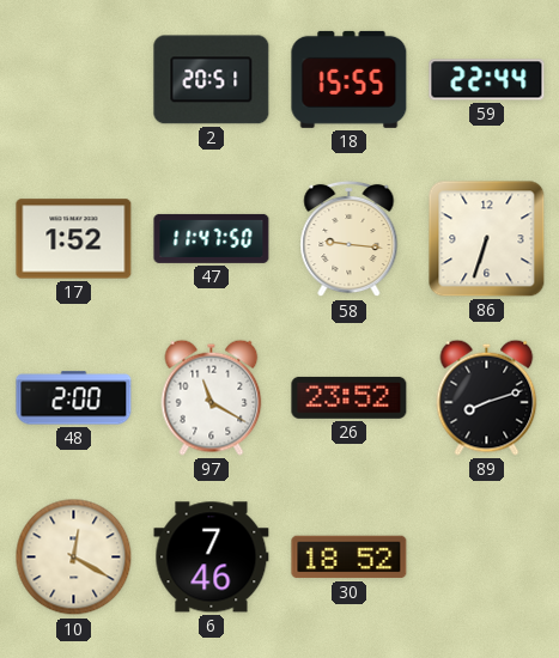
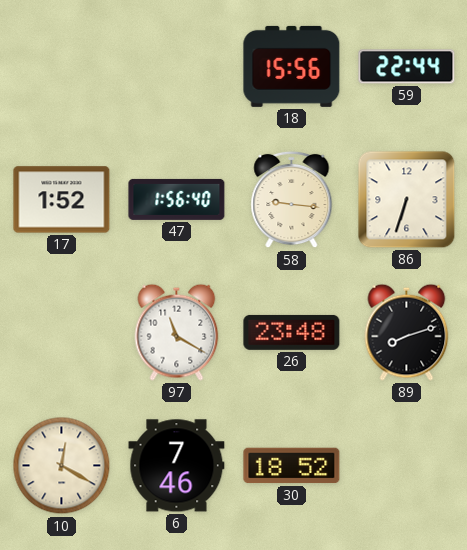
2: 20:51 -> none (212, 80)
18: 15:55 -> 15:56 (292, 66)
47: 11:47 -> 1:56 (177, 199)
48: 2:00 -> none (74, 398)
26: 23:52 -> 23:48 (292, 332)
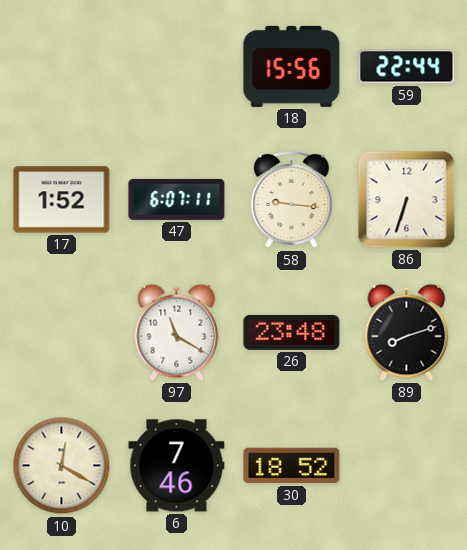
47: 1:56 -> 6:07 (177, 199)
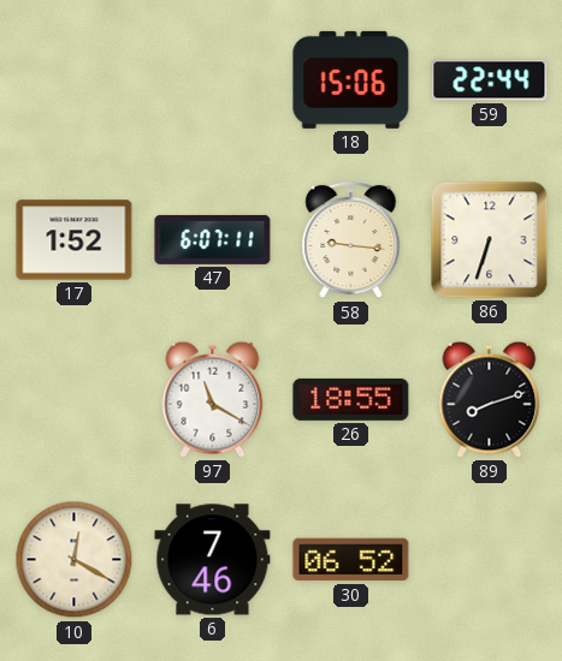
18: 15:56 -> 15:06 (351, 79)
26: 23:48 -> 18:55 (351, 399)
30: 18:52 -> 06:52 (351, 560)
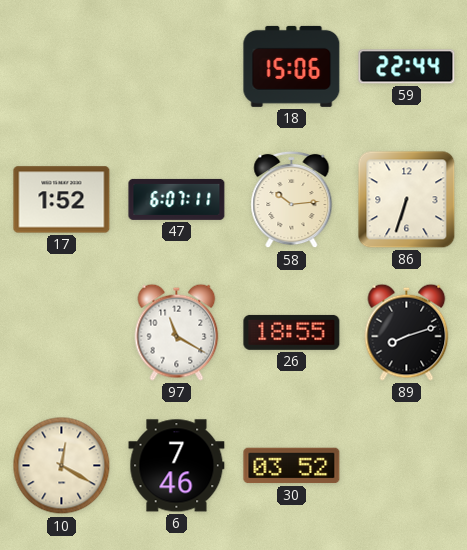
58: 9:16 -> 10:14 (292, 200)
30: 06:52 -> 03:52 (292, 466)
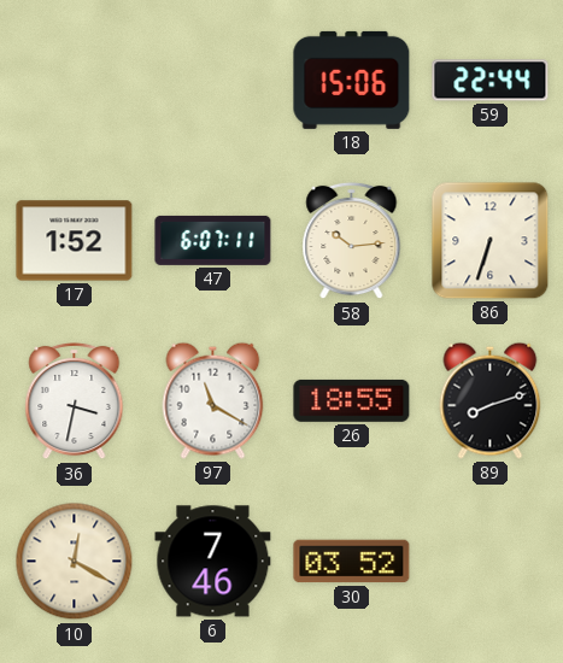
36: none -> 3:32 (75, 401)
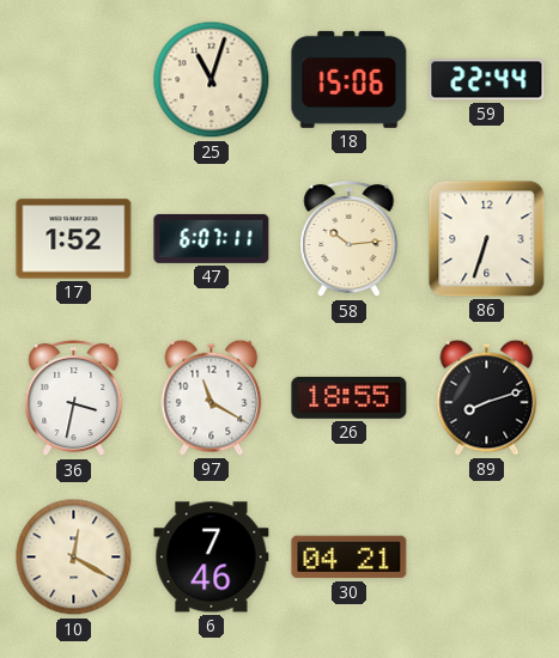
25: none -> 11:03 (212, 80)
30: 03:52 -> 04:21 (350, 558)
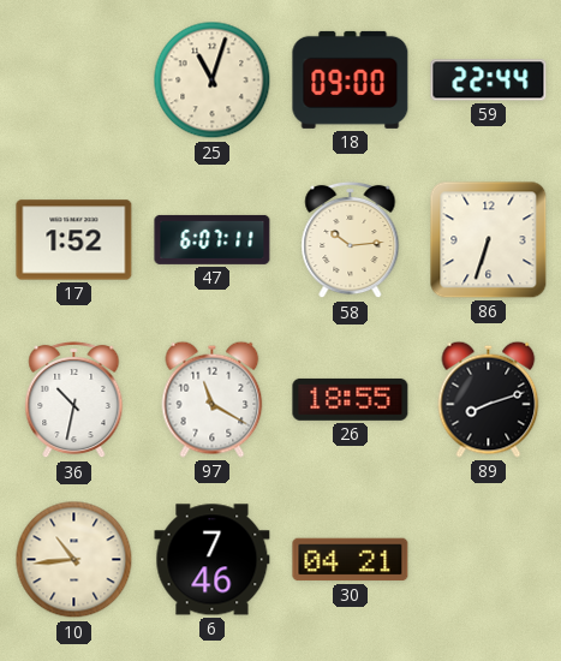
18: 15:06 -> 09:00 (351, 79)
36: 3:32 -> 10:32 (74, 400)
10: 12:20 -> 10:44 (74, 560)
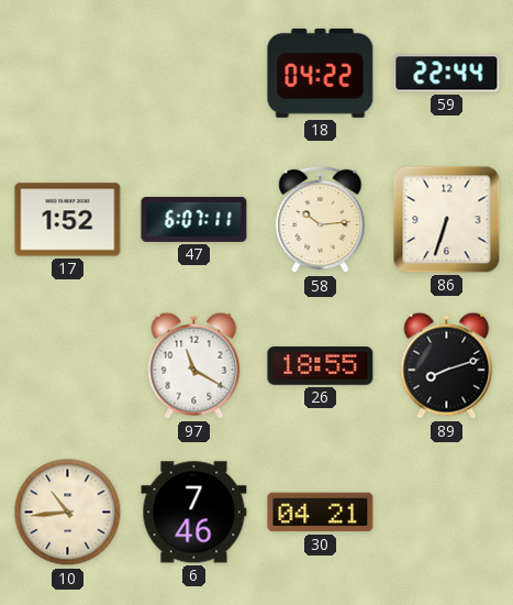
25: 11:03 -> none (213, 81)
18: 09:00 -> 04:22 (321, 73)
36: 10:32 -> none (74, 400)
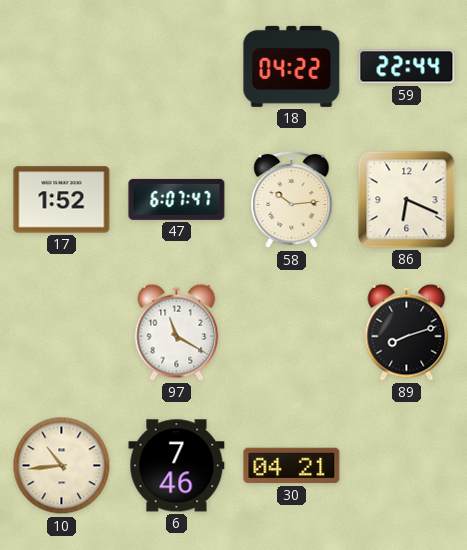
47: 6:07:11 -> 6:07:47 (177, 199)
86: 6:33 -> 6:19 (407, 200)
26: 18:55 -> none (321, 365)
